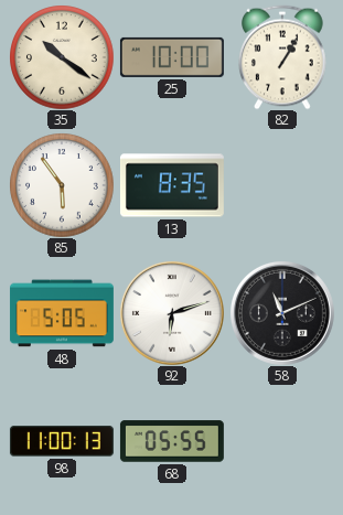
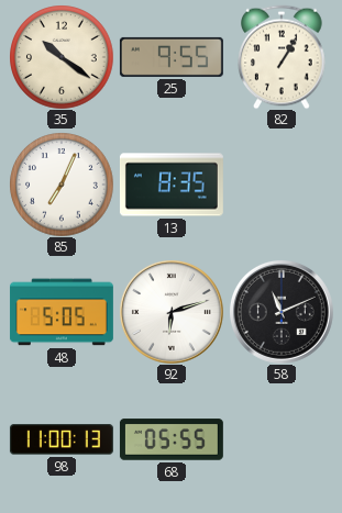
25: 10:00 -> 9:55 (172, 57)
85: 5:54 -> 7:04 (62, 185)
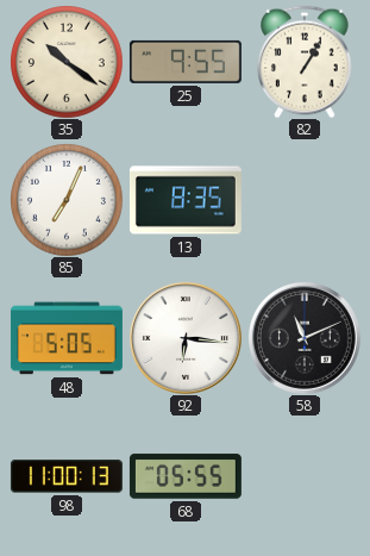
92: 6:12 -> 6:16 (186, 338)
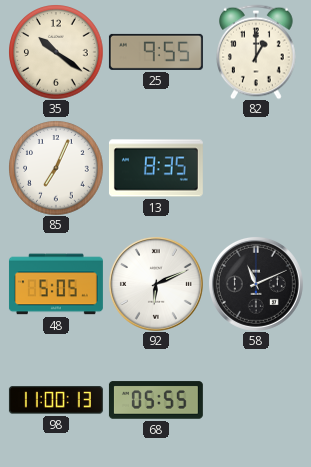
82: 1:05 -> 1:00 (256, 52)
92: 6:16 -> 6:11 (156, 284)
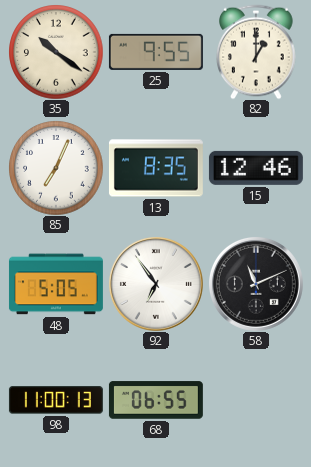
15: none -> 12:46 (256, 168)
92: 6:11 -> 6:54 (156, 284)
68: 05:55 -> 06:55 (156, 400)
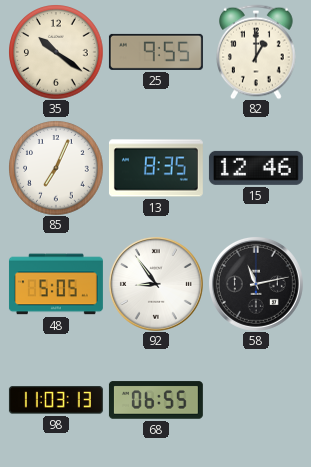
92: 6:54 -> 8:54 (156, 284)
58: 11:11 -> 11:13 (256, 284)
98: 11:00 -> 11:03 (56, 400)
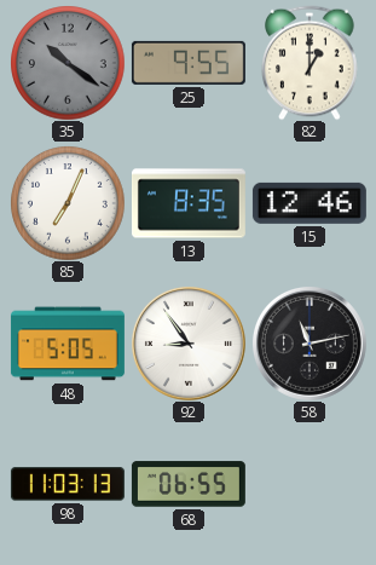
35 dial: cream -> grey (68, 63)
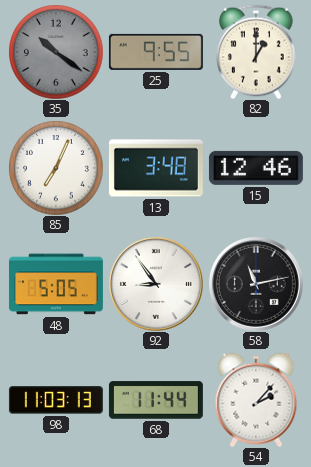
13: 8:35 -> 3:48 (156, 168)
68: 06:55 -> 11:44 (156, 400)
54: none -> 2:07 (256, 400)
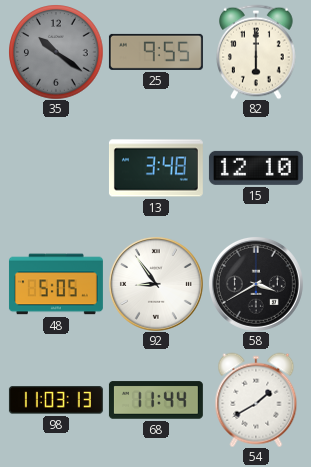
82: 1:00 -> 6:00 (256, 52)
85: 7:04 -> none (56, 168)
15: 12:46 -> 12:10 (256, 168)
58: 11:13 -> 3:40 (256, 284)
54: 2:07 -> 1:40 (256, 400)
